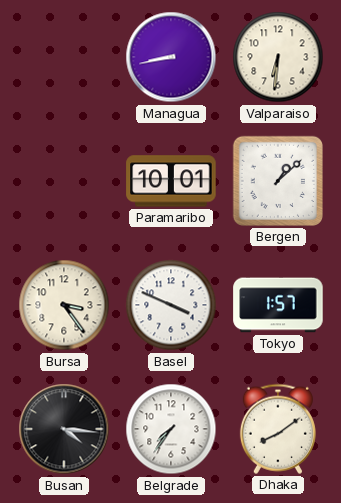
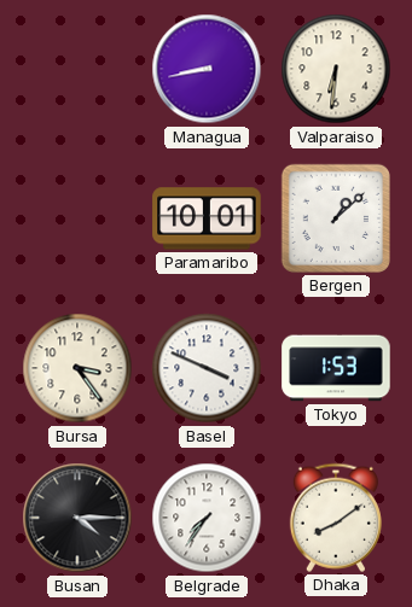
Tokyo: 1:57 -> 1:53 (336, 368)
Busan: 4:16 -> 4:15 (77, 518)
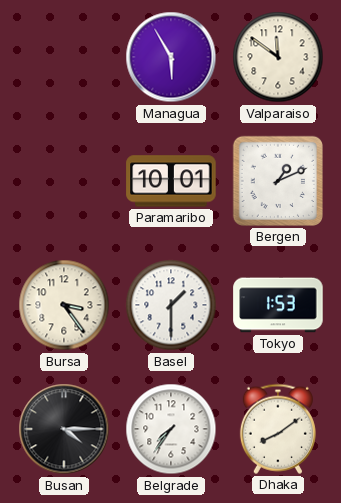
Managua: 8:43 -> 5:55 (171, 57)
Valparaiso: 6:31 -> 11:51 (278, 57)
Bergen: 1:08 -> 1:11 (278, 181)
Basel: 3:49 -> 1:30 (171, 305)
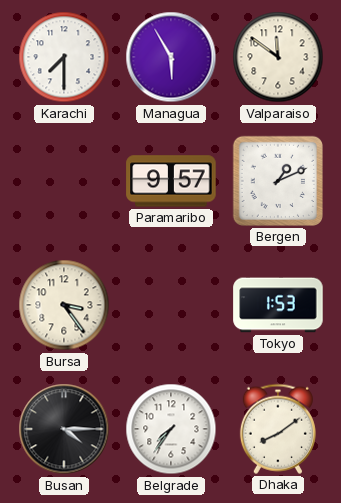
Karachi: none -> 7:30 (64, 57)
Paramaribo: 10:01 -> 9:57 (171, 181)
Basel: 1:30 -> none (171, 305)
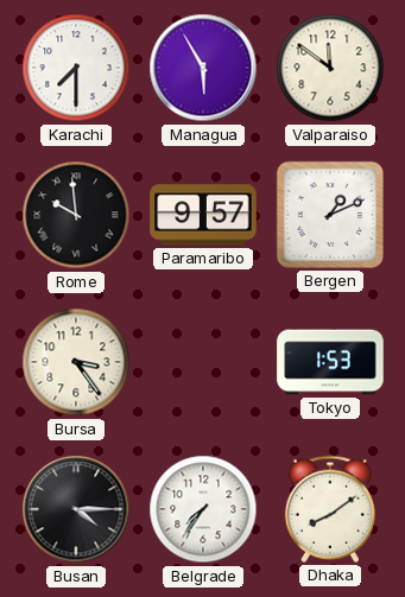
Rome: none -> 9:59 (76, 215)
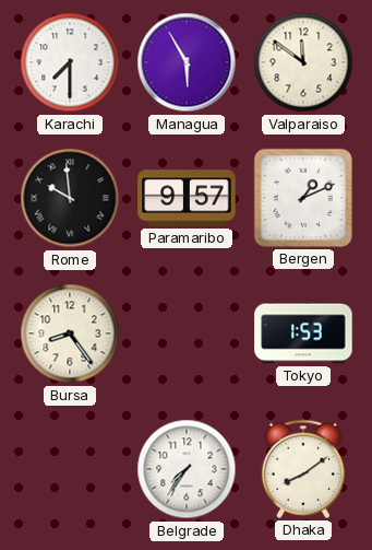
Bursa: 3:24 -> 8:24 (70, 333)
Busan: 4:15 -> none (76, 509)
